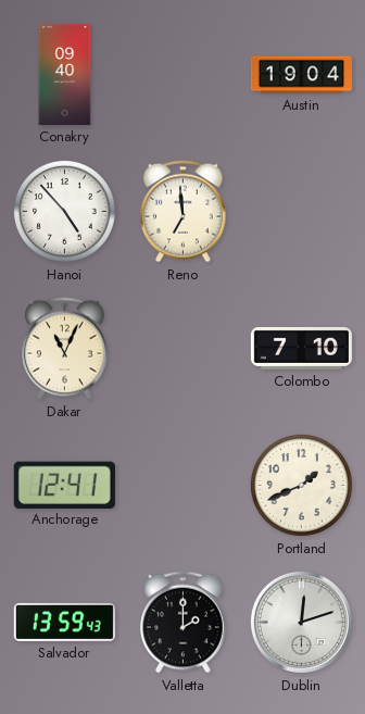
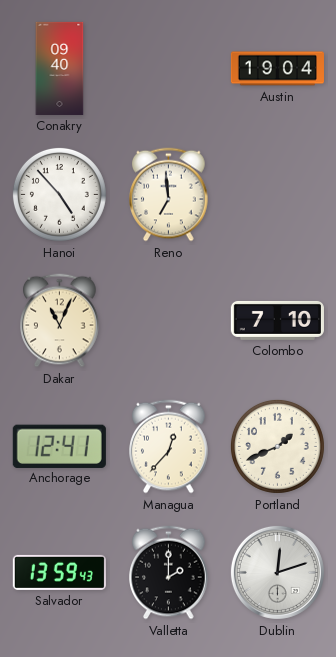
Managua: none -> 12:37 (169, 447)
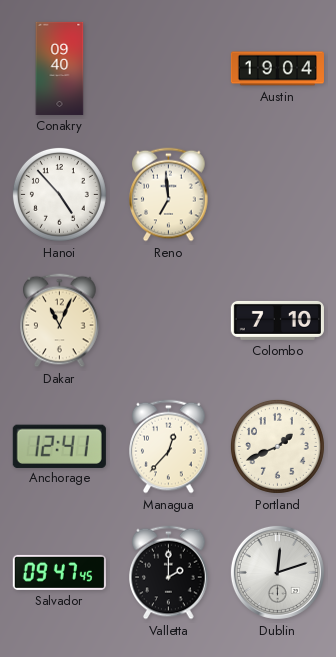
Salvador: 13:59 -> 09:47 (59, 572)
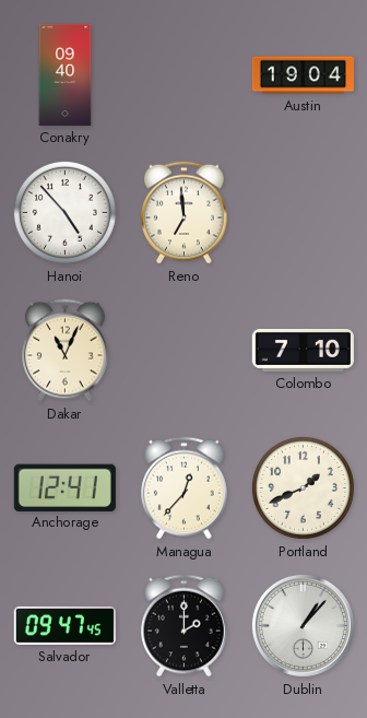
Dublin: 12:12 -> 1:07 (303, 625)
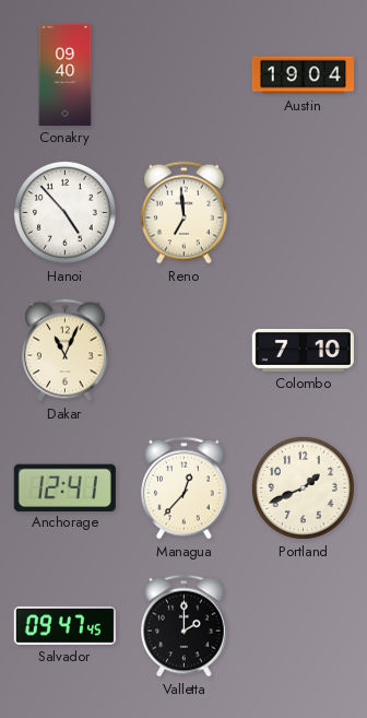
Dublin: 1:07 -> none (303, 625)
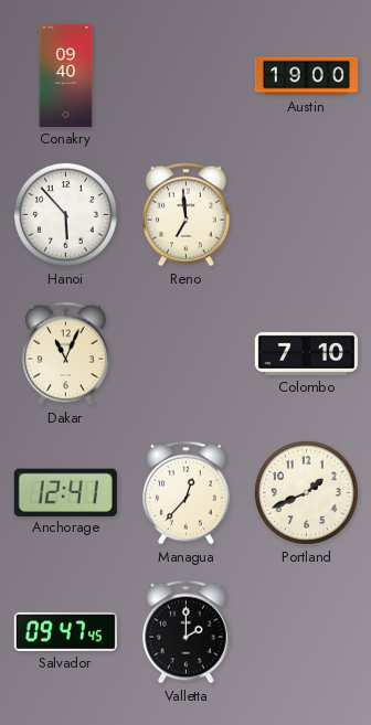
Austin: 19:04 -> 19:00 (306, 76)
Hanoi: 4:53 -> 5:53 (65, 214)
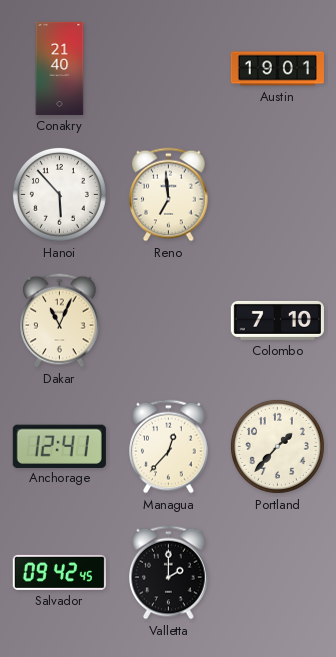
Conakry: 09:40 -> 21:40 (60, 68)
Austin: 19:00 -> 19:01 (277, 69)
Portland: 1:41 -> 1:37 (277, 446)
Salvador: 09:47 -> 09:42 (59, 572)
